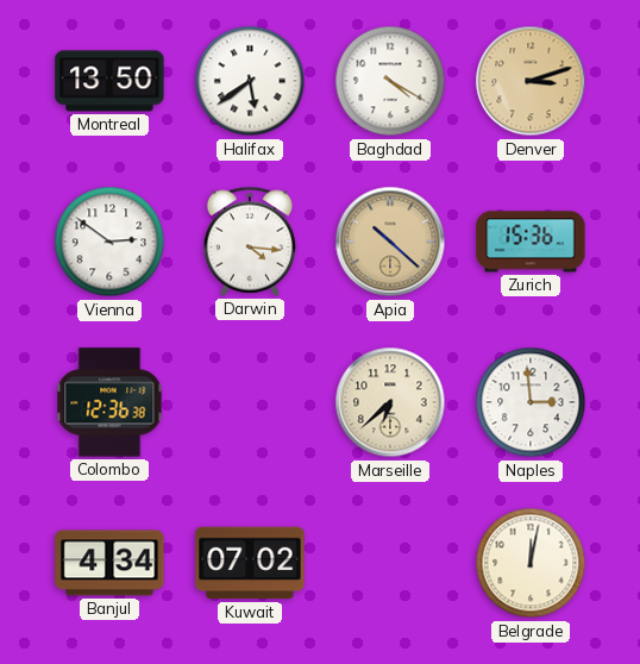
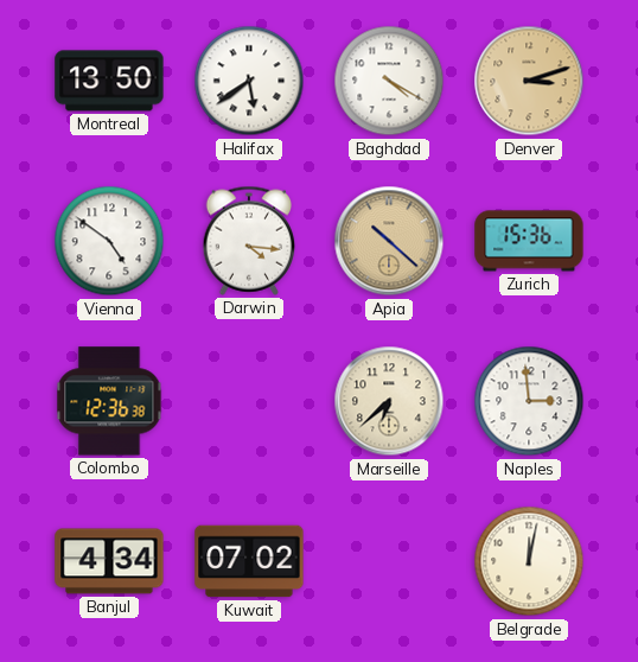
Vienna: 2:51 -> 4:51 (109, 241)
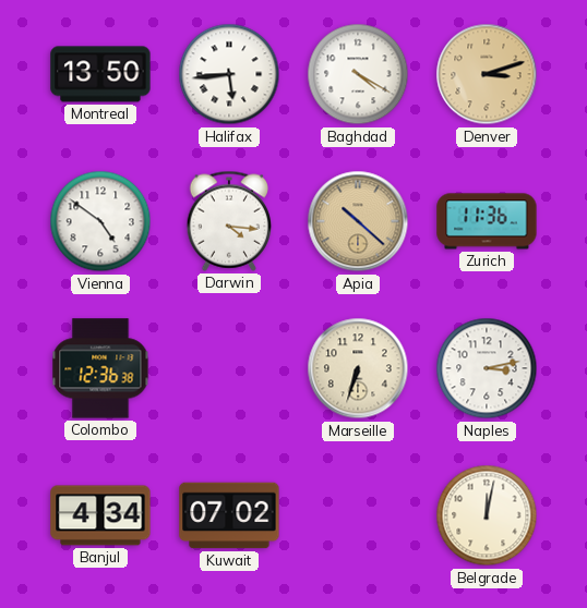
Halifax: 5:39 -> 5:44 (229, 74)
Zurich: 15:36 -> 11:36 (487, 221)
Marseille: 6:38 -> 6:33 (358, 368)
Naples: 2:59 -> 3:13 (487, 368)
